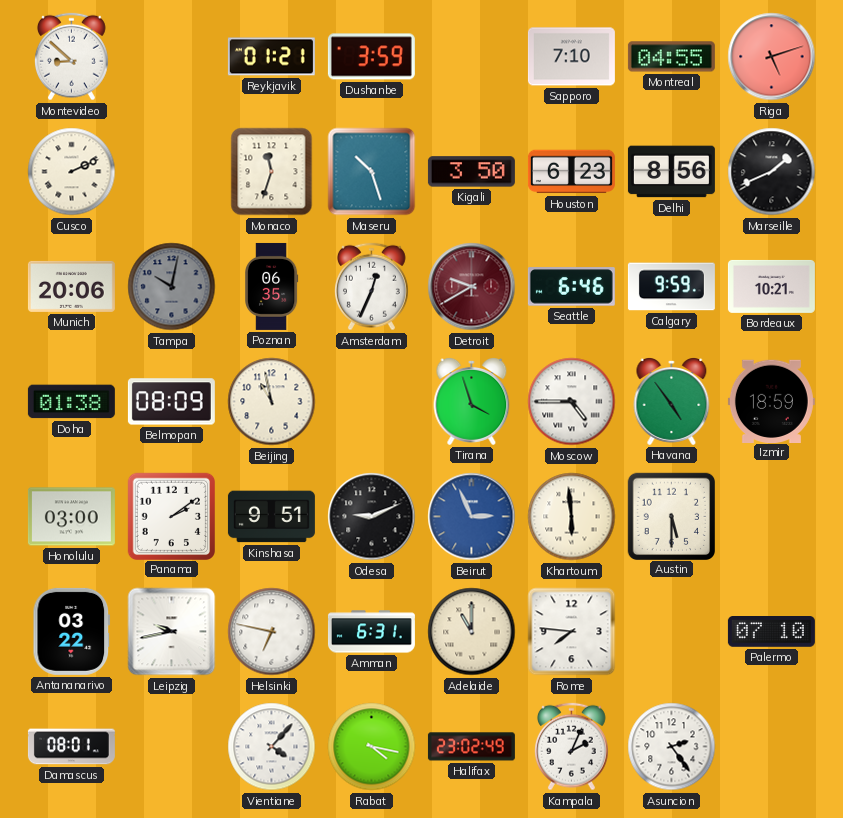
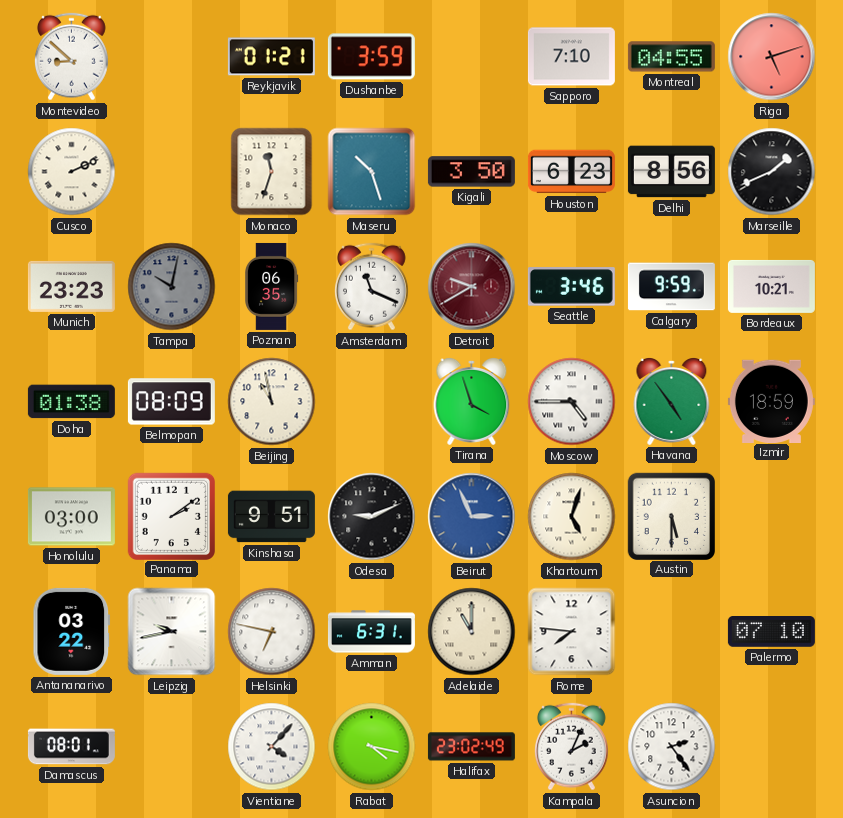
Munich: 20:06 -> 23:23 (71, 286)
Amsterdam: 12:34 -> 11:19 (371, 287)
Seattle: 6:46 -> 3:46 (571, 287)
Khartoum: 5:59 -> 5:03 (572, 517)
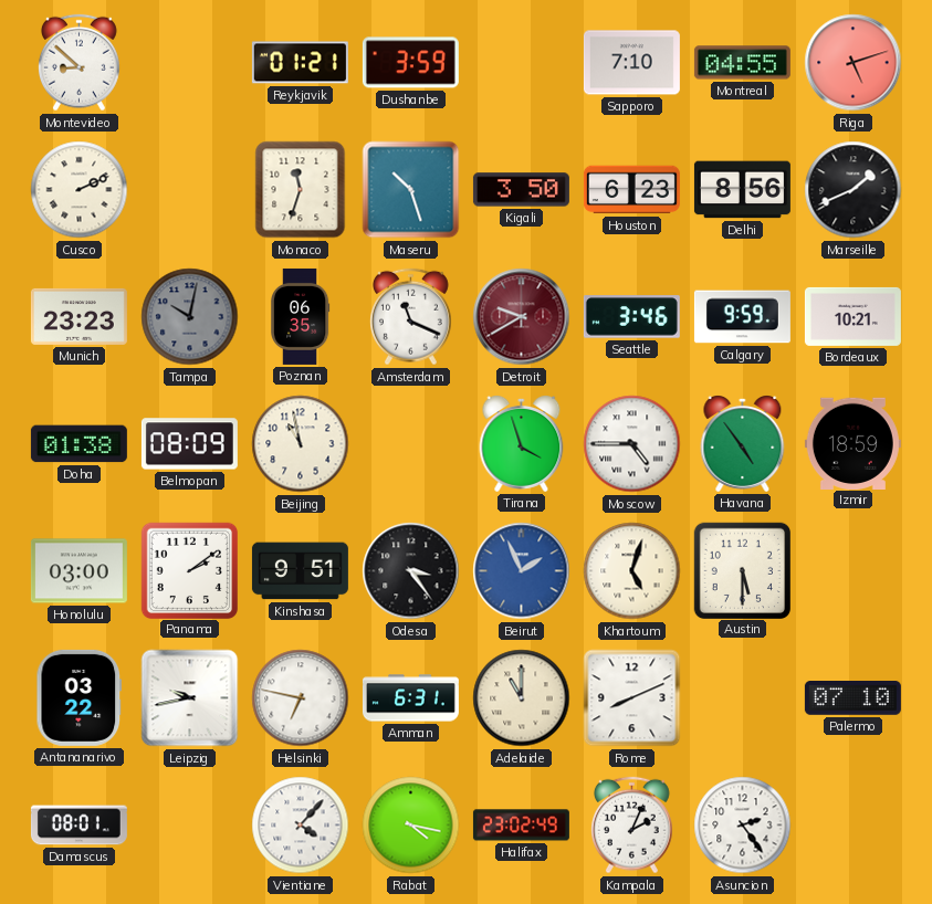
Odesa: 9:11 -> 3:24 (411, 571)
Beirut: 2:56 -> 1:56 (522, 571)
Rome: 7:46 -> 8:11 (632, 698)
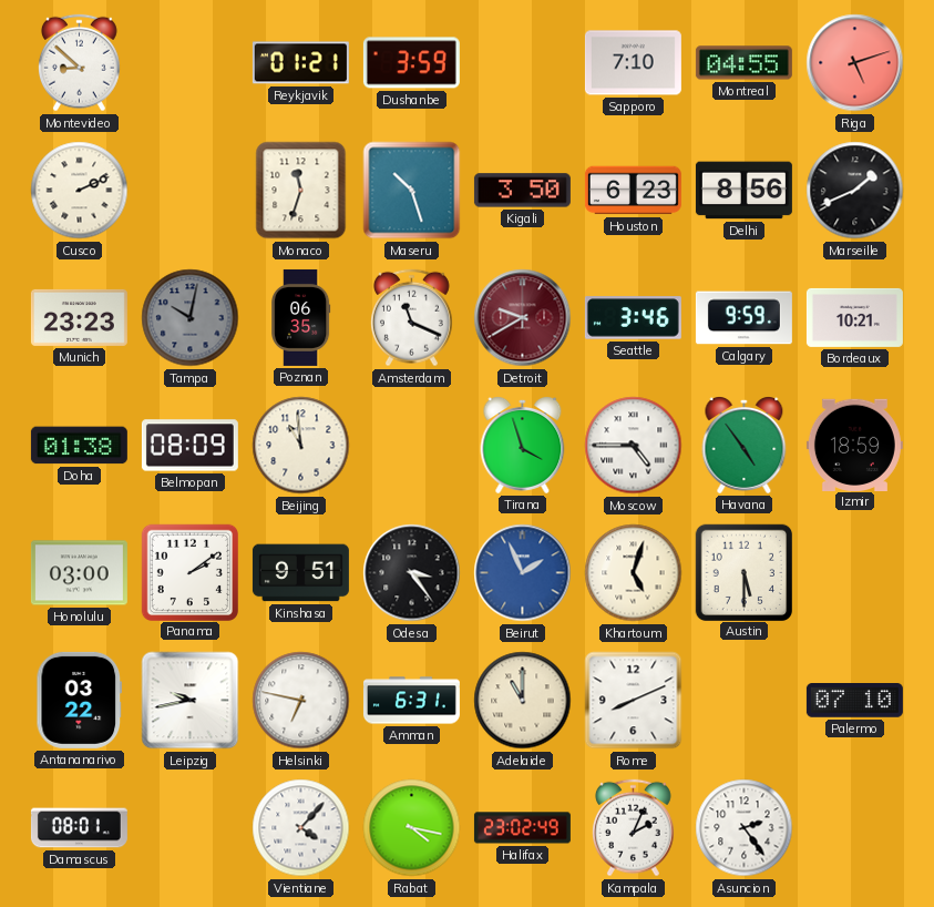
Beijing: 10:58 -> 10:59 (301, 446)
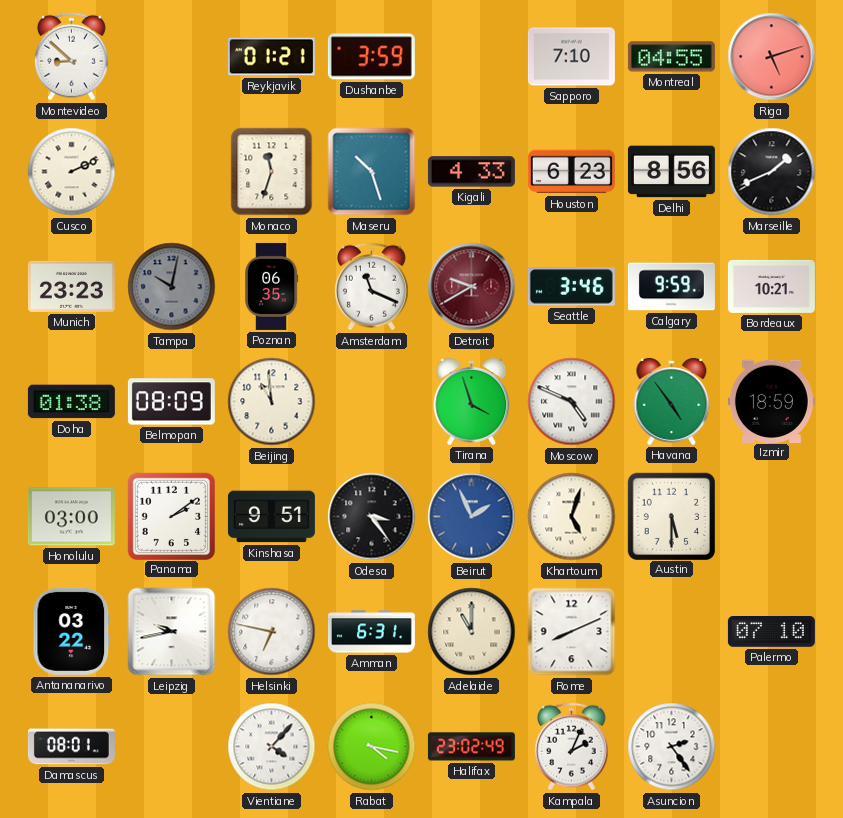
Kigali: 3:50 -> 4:33 (471, 172)
Moscow: 4:45 -> 4:49 (572, 402)
